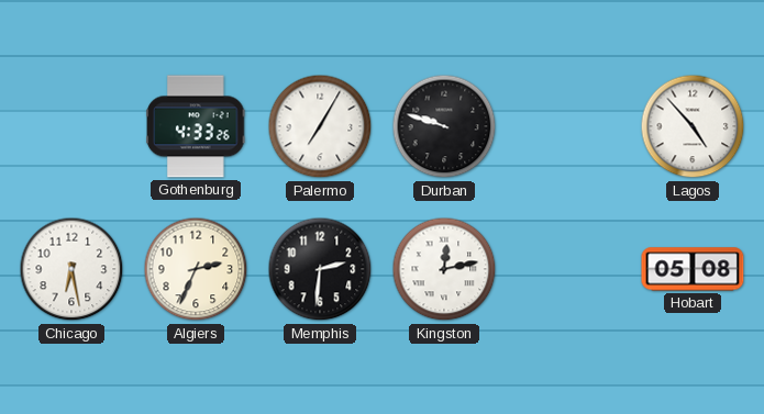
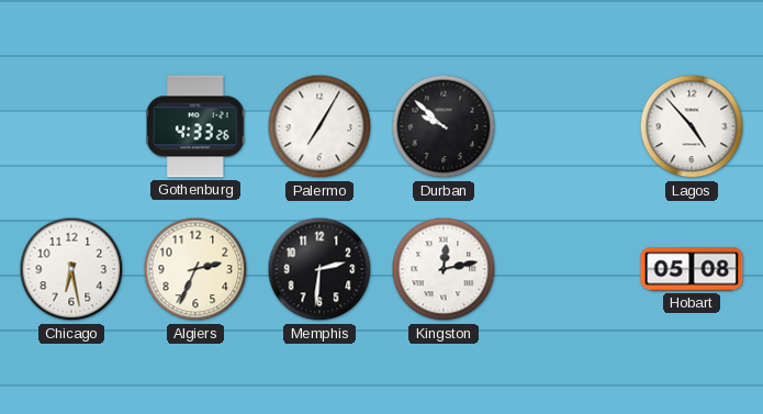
Durban: 9:48 -> 9:52 (444, 126)
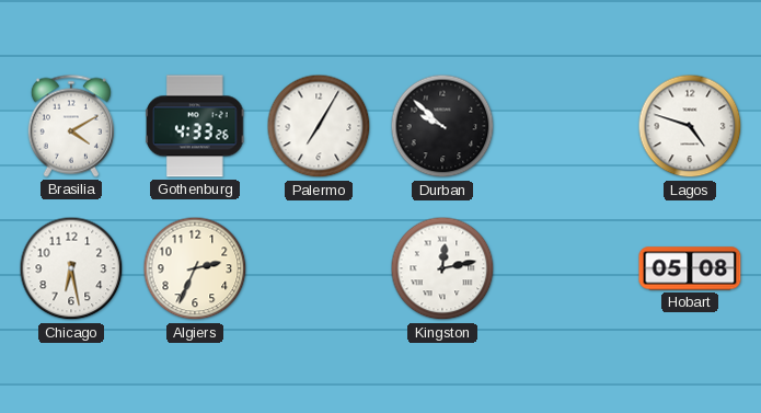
Brasilia: none -> 4:10 (71, 126)
Lagos: 4:53 -> 4:48 (690, 126)
Memphis: 2:31 -> none (319, 269)
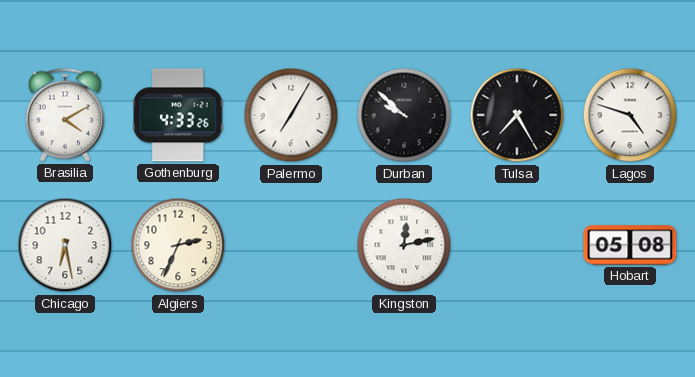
Tulsa: none -> 7:25 (517, 115)
